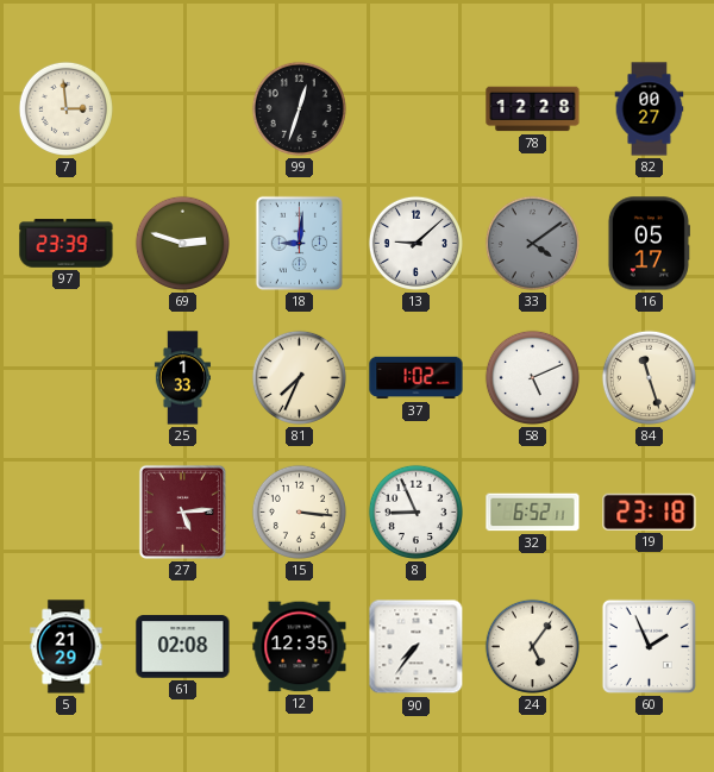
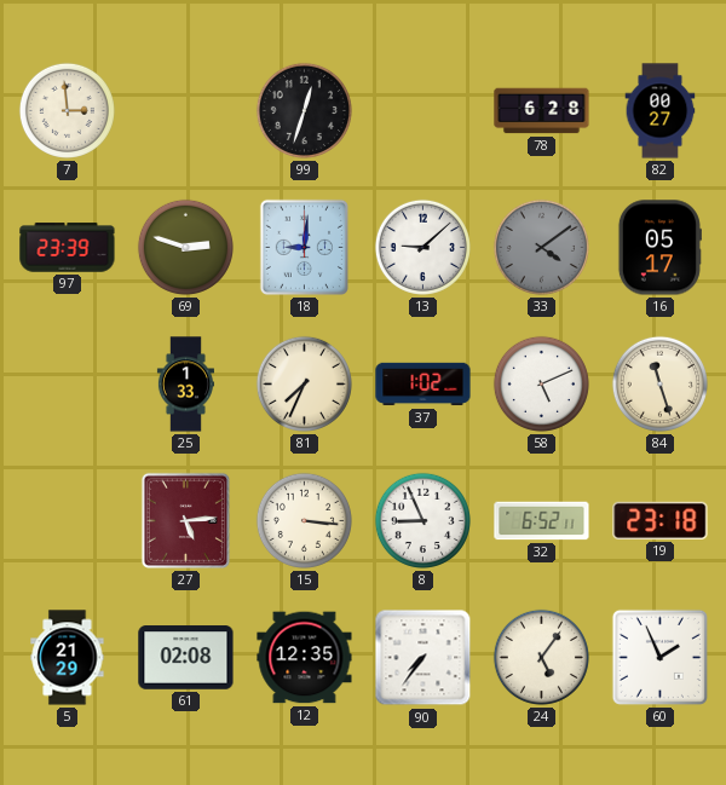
78: 12:28 -> 6:28 (542, 111)
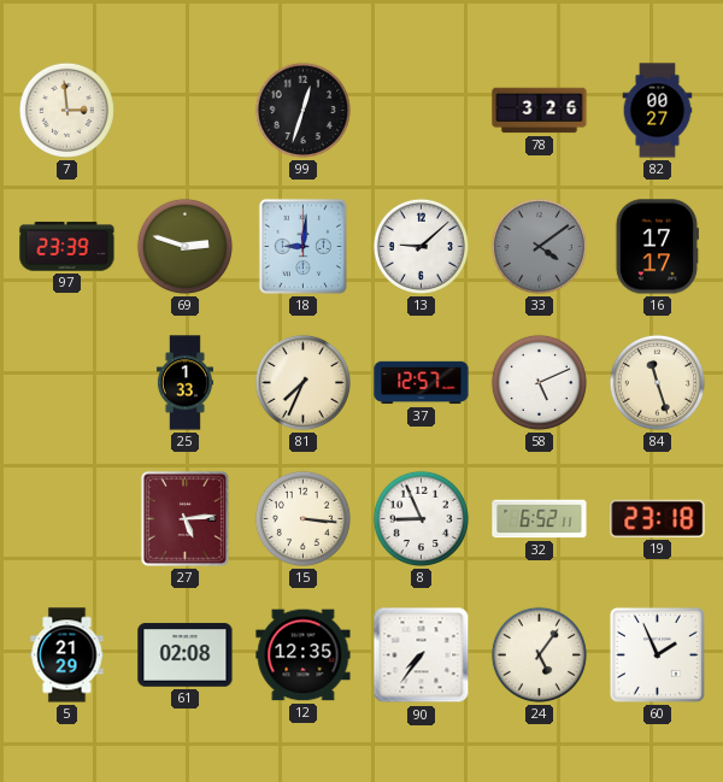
78: 6:28 -> 3:26 (540, 111)
16: 05:17 -> 17:17 (657, 247)
37: 1:02 -> 12:57 (422, 383)
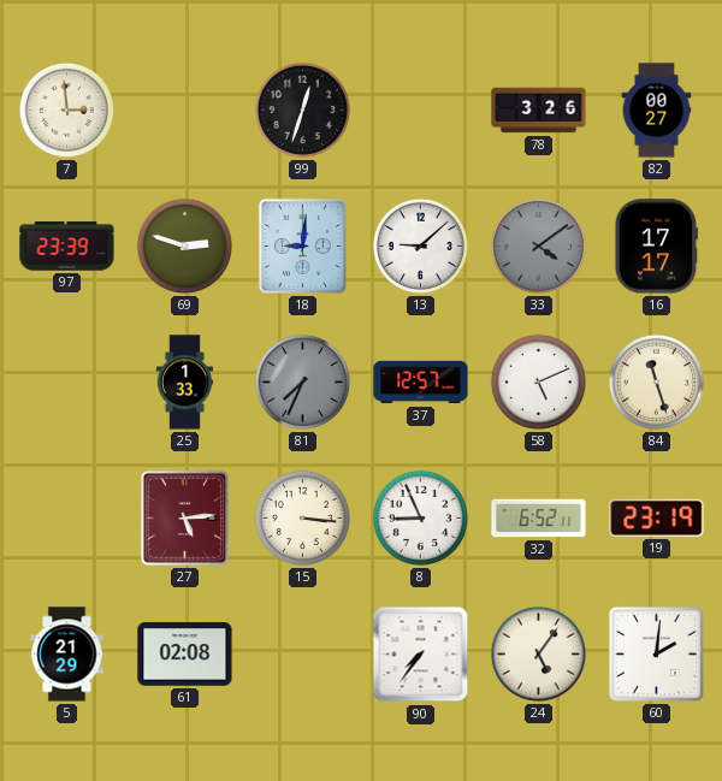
81 dial: cream -> grey (302, 381)
19: 23:18 -> 23:19 (657, 517)
12: 12:35 -> none (304, 655)
60: 1:56 -> 2:01 (656, 653)
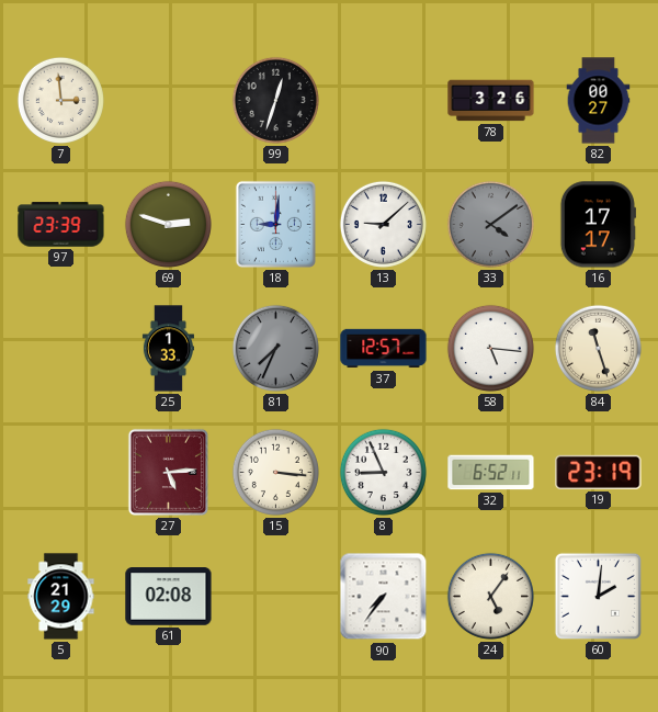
58: 5:11 -> 5:16 (490, 348)
